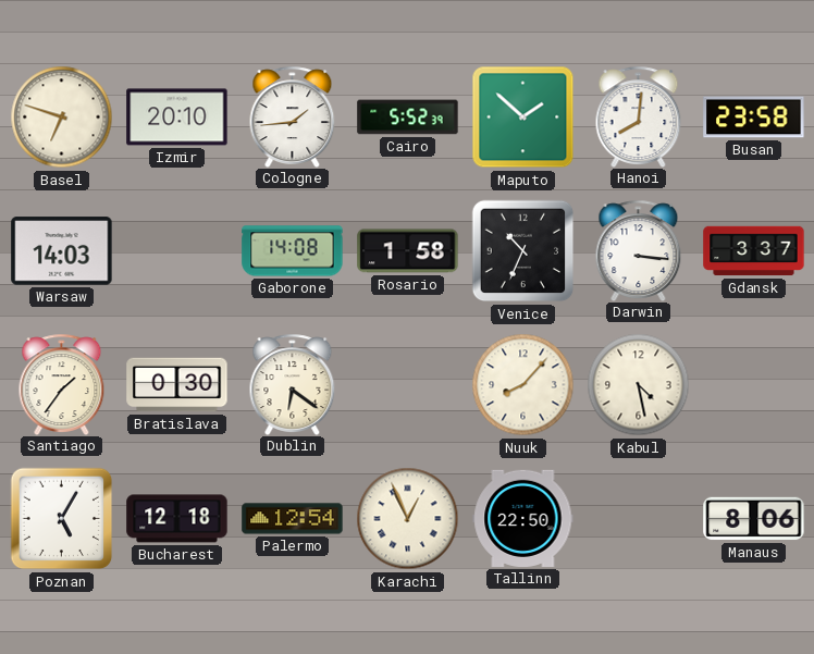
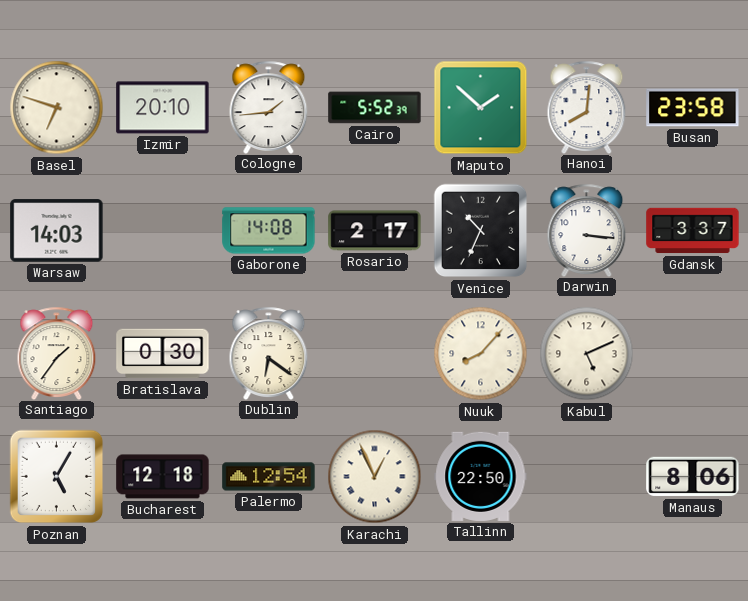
Rosario: 1:58 -> 2:17 (375, 231)
Kabul: 4:28 -> 5:11 (587, 354)
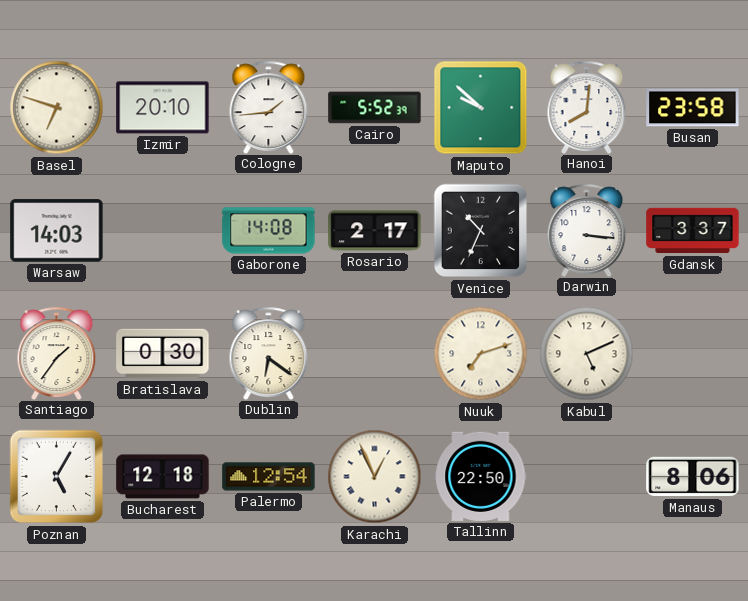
Maputo: 1:52 -> 9:52 (481, 108)
Nuuk: 8:07 -> 7:12 (481, 354)
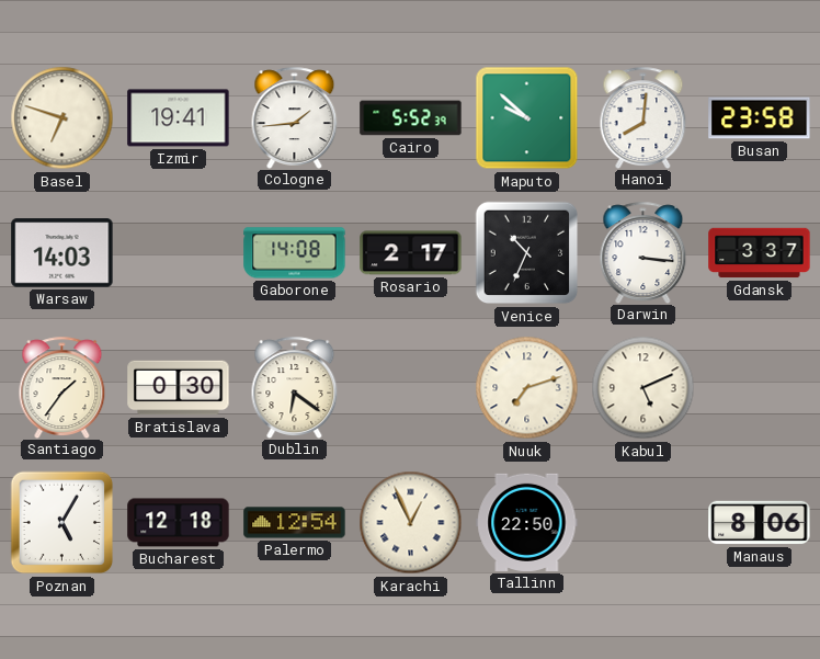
Izmir: 20:10 -> 19:41 (179, 118)
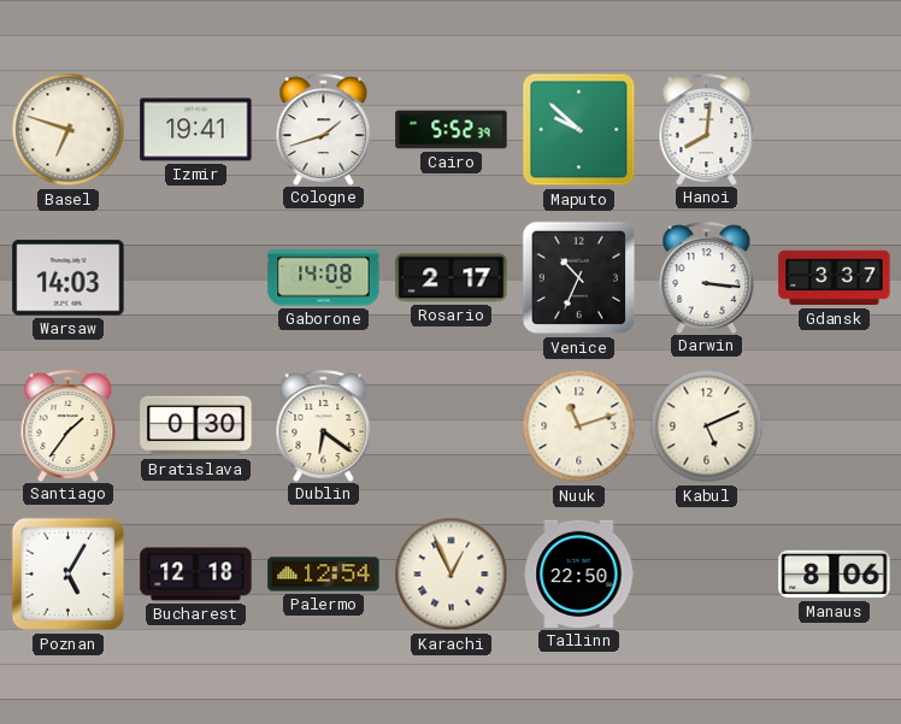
Cologne: 1:44 -> 1:42 (324, 129)
Busan: 23:58 -> none (760, 118)
Nuuk: 7:12 -> 11:12 (579, 426)
